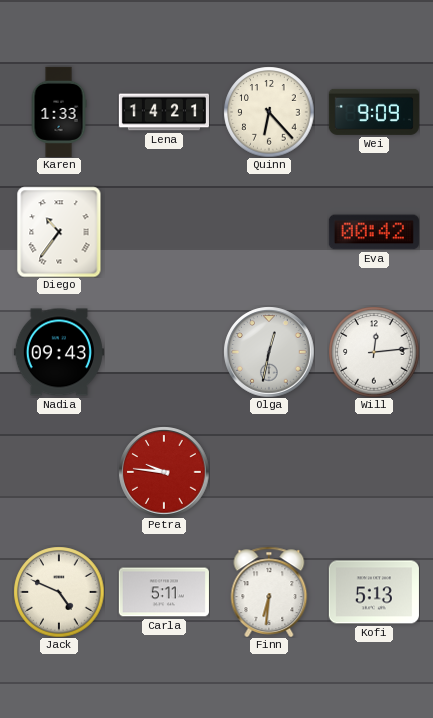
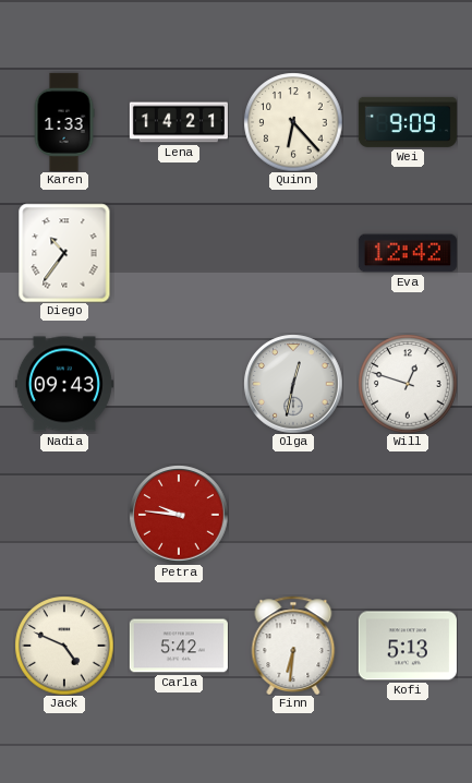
Eva: 00:42 -> 12:42 (408, 253)
Will: 12:14 -> 12:48 (408, 384)
Carla: 5:11 -> 5:42 (179, 646)
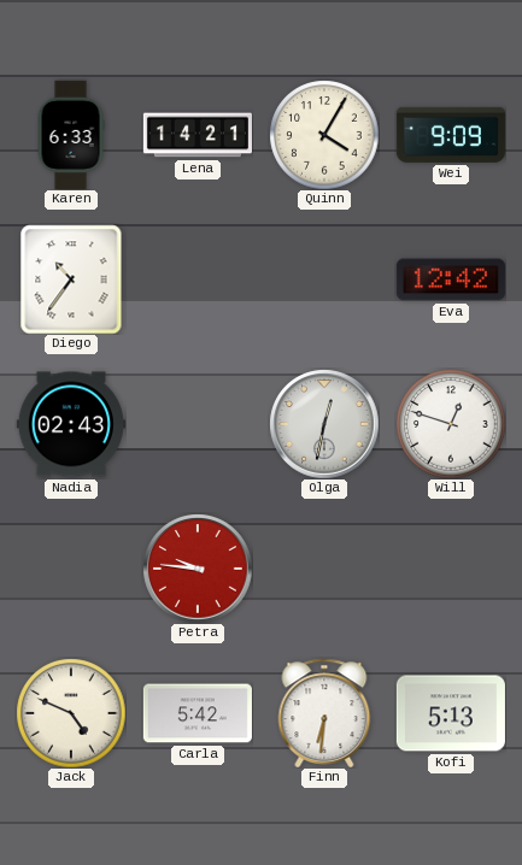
Karen: 1:33 -> 6:33 (71, 135)
Quinn: 6:23 -> 4:05 (324, 135)
Nadia: 09:43 -> 02:43 (71, 424)
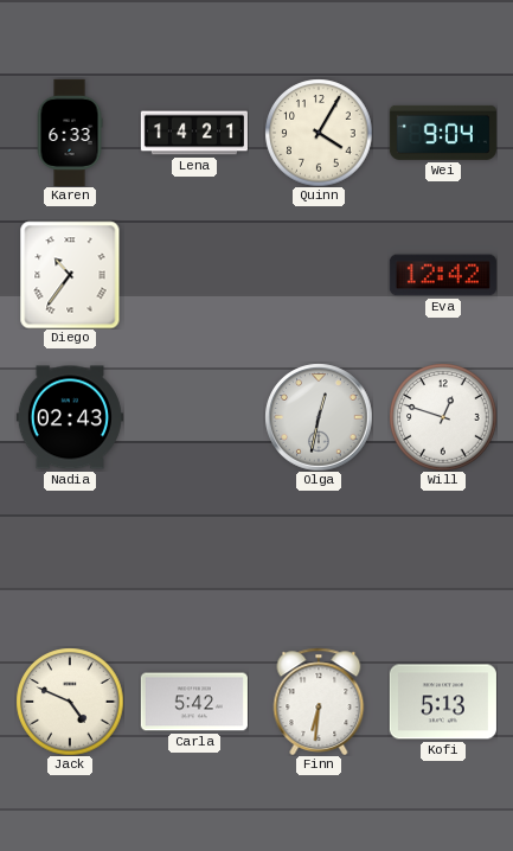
Wei: 9:09 -> 9:04 (443, 133)
Petra: 9:46 -> none (198, 569)
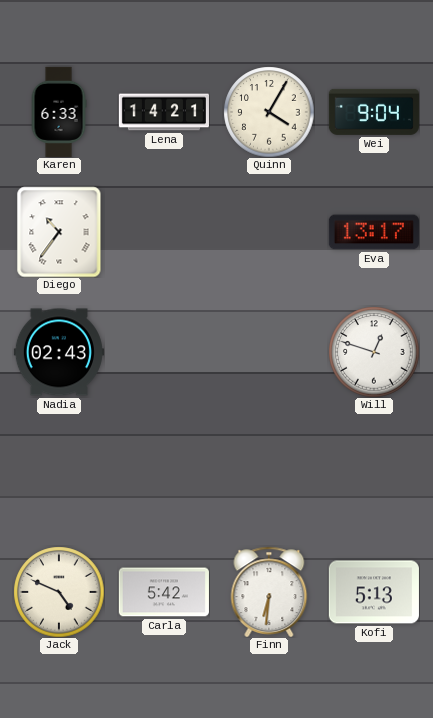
Eva: 12:42 -> 13:17 (374, 232)
Olga: 12:32 -> none (319, 417)
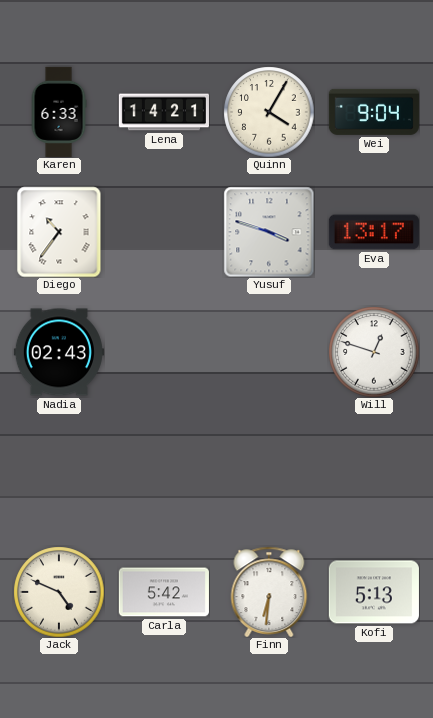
Yusuf: none -> 3:48 (269, 232)
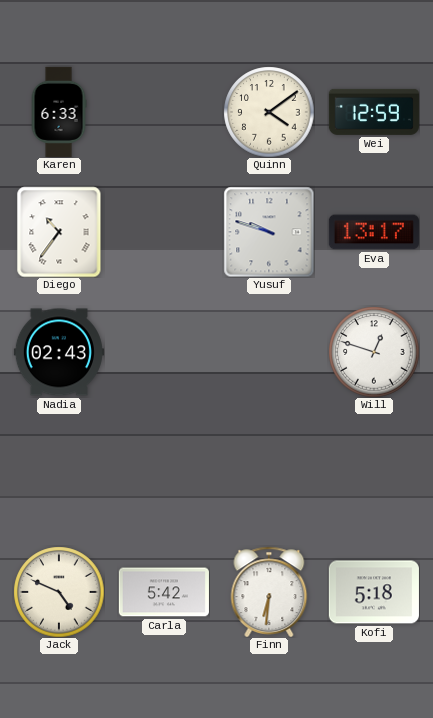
Lena: 14:21 -> none (164, 112)
Quinn: 4:05 -> 4:09 (269, 112)
Wei: 9:04 -> 12:59 (374, 112)
Yusuf: 3:48 -> 9:48 (269, 232)
Kofi: 5:13 -> 5:18 (374, 592)
